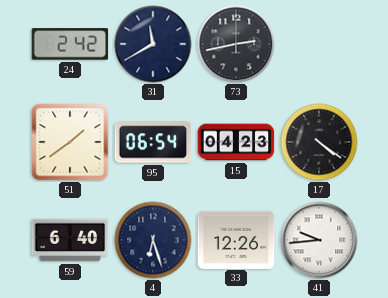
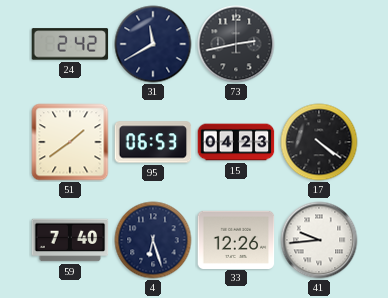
95: 06:54 -> 06:53 (153, 142)
59: 6:40 -> 7:40 (70, 240)
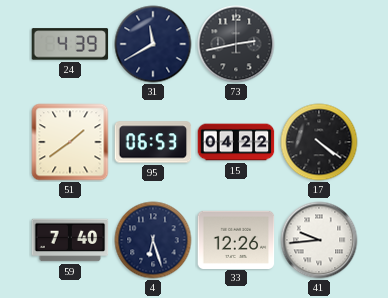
24: 2:42 -> 4:39 (70, 44)
15: 04:23 -> 04:22 (236, 142)
